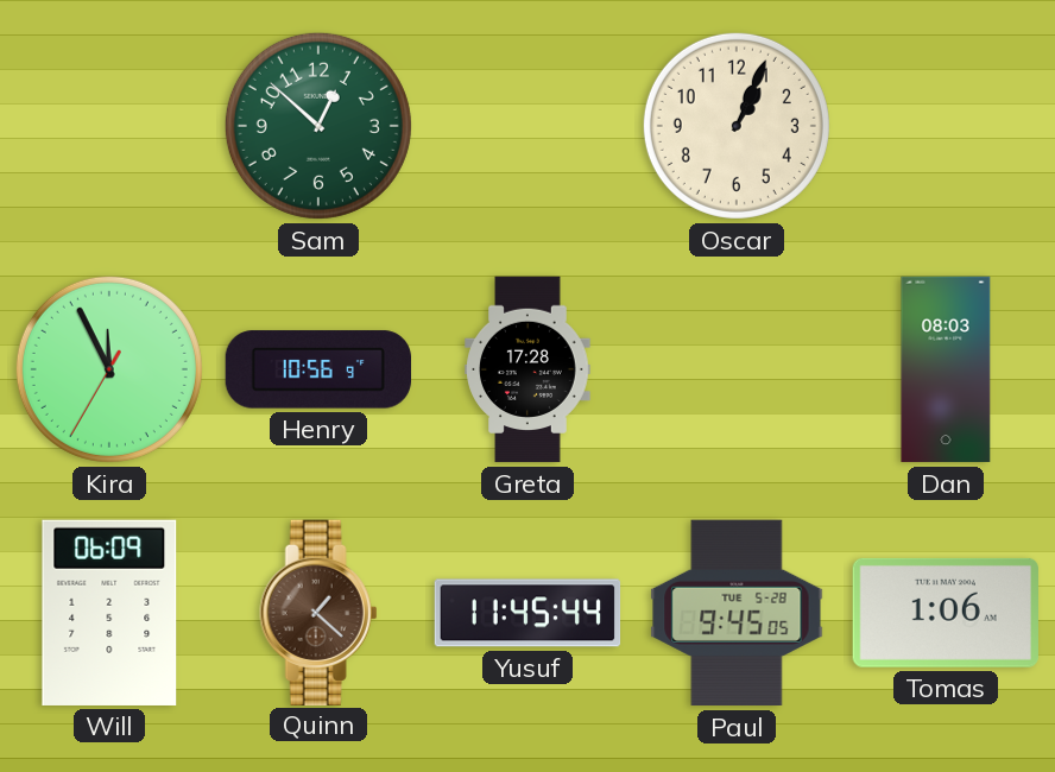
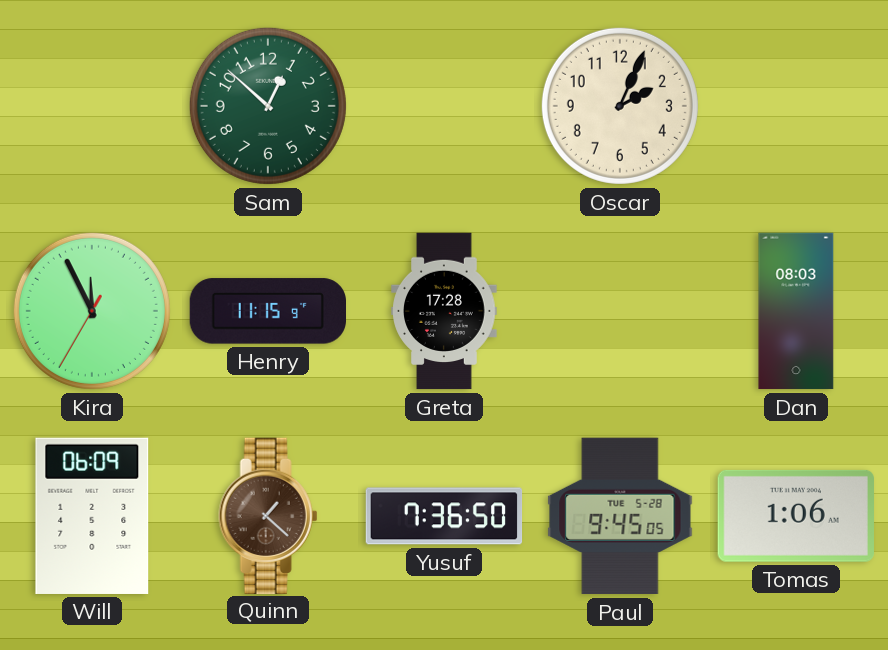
Oscar: 1:04 -> 2:04 (620, 106)
Henry: 10:56 -> 11:15 (267, 311)
Yusuf: 11:45 -> 7:36 (444, 516)
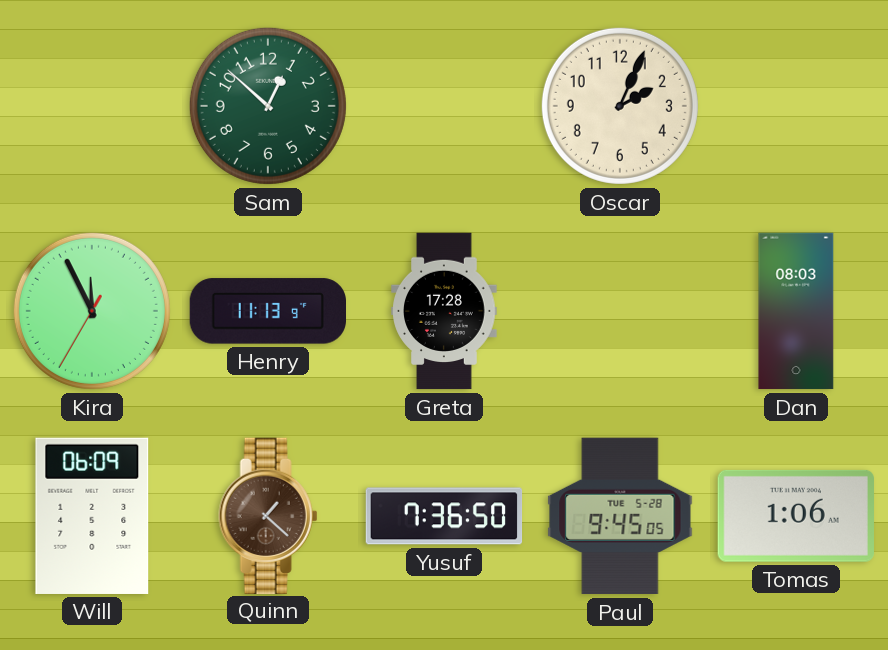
Henry: 11:15 -> 11:13 (267, 311)
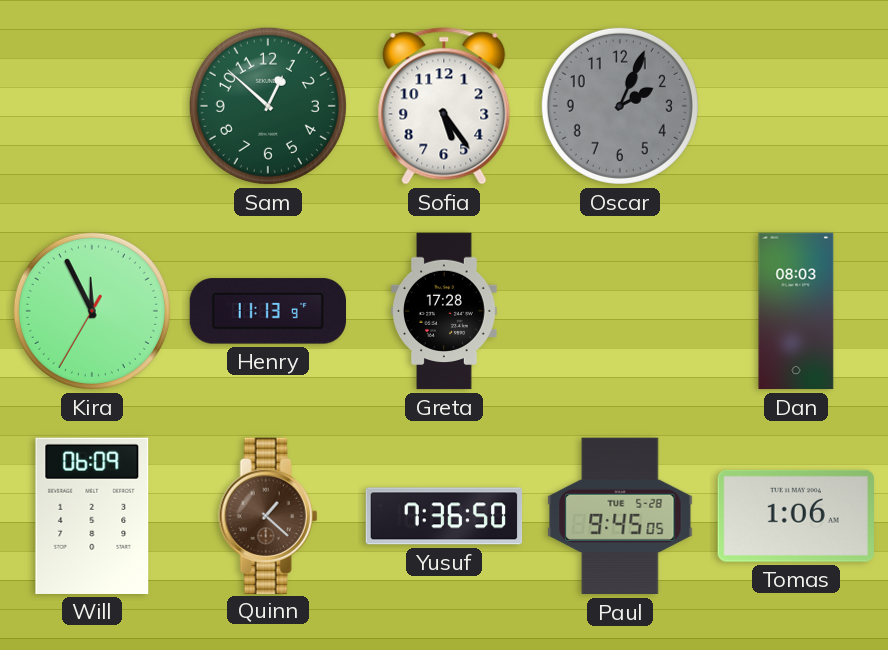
Sofia: none -> 5:24 (444, 106)
Oscar dial: cream -> grey (620, 106)
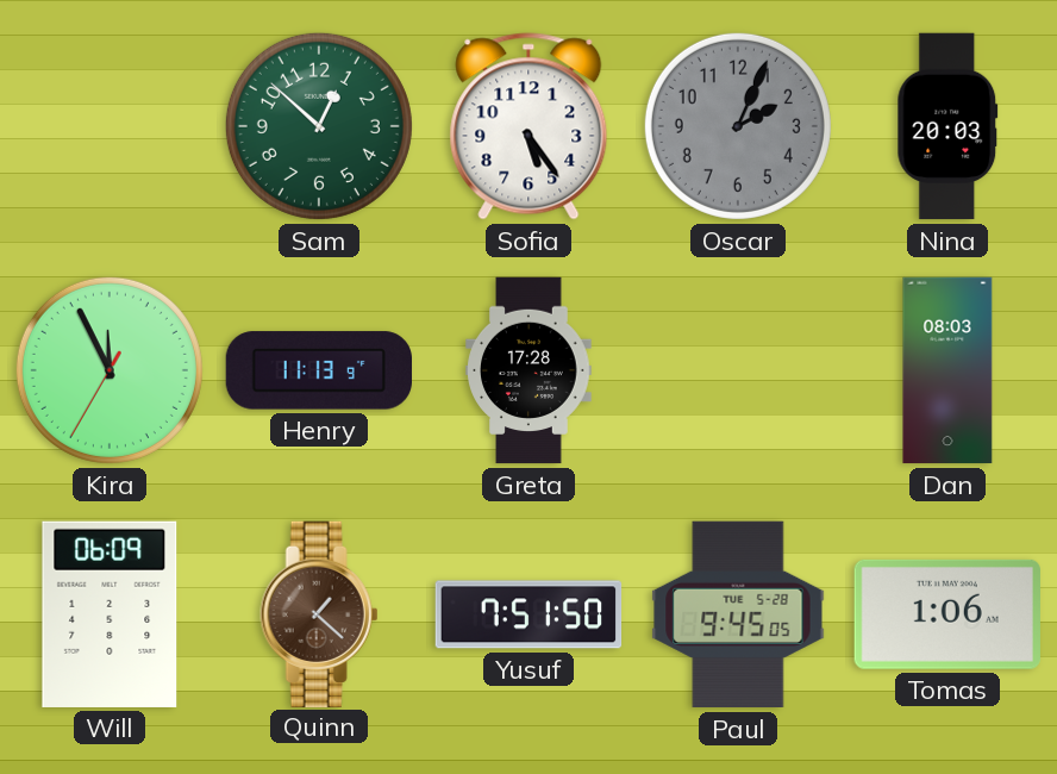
Nina: none -> 20:03 (947, 126)
Yusuf: 7:36 -> 7:51 (528, 614)
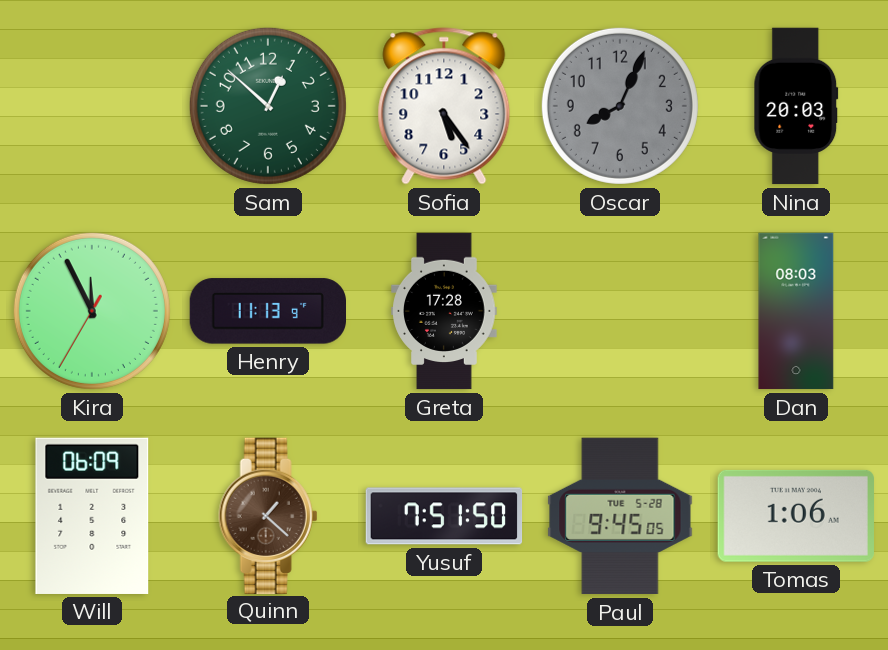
Oscar: 2:04 -> 8:04 (620, 106)
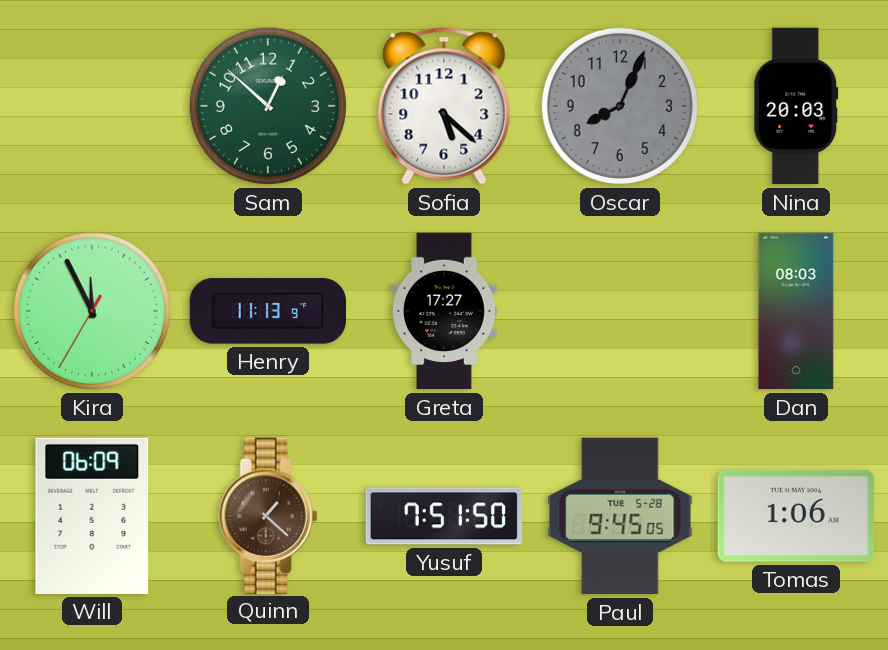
Sofia: 5:24 -> 5:22 (444, 106)
Greta: 17:28 -> 17:27 (444, 311)
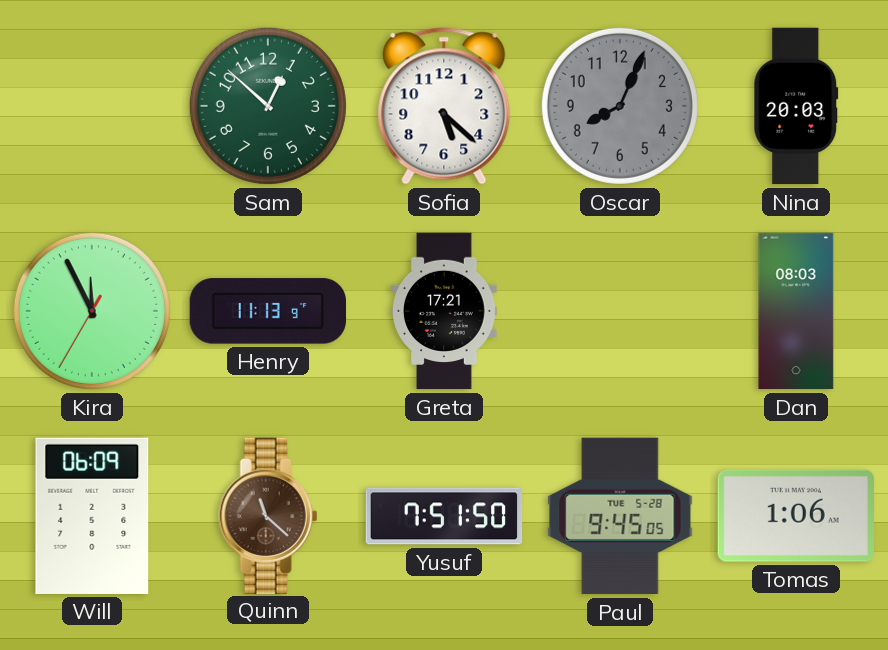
Greta: 17:27 -> 17:21 (444, 311)
Quinn: 1:22 -> 11:22 (268, 515)
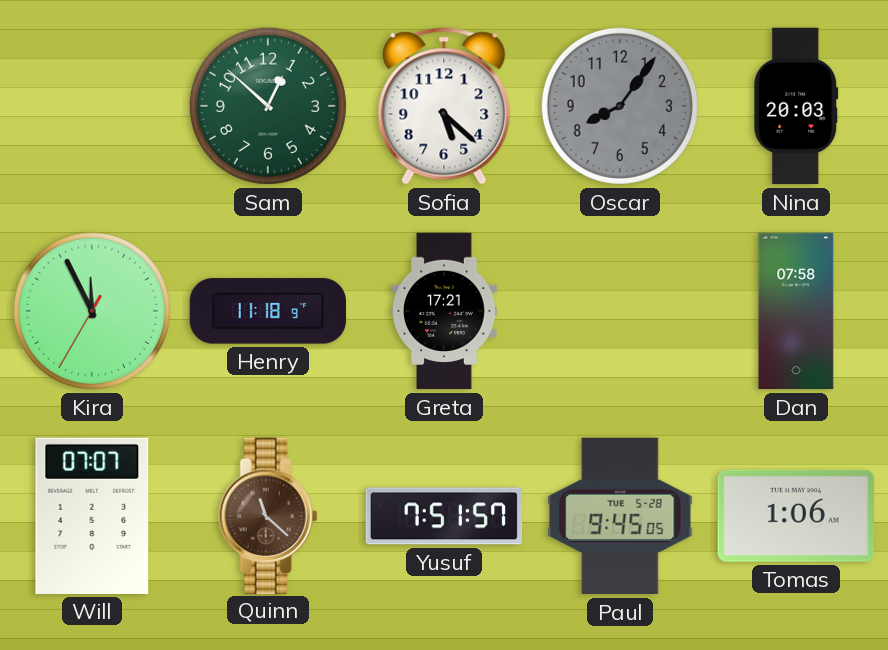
Oscar: 8:04 -> 8:06 (620, 106)
Henry: 11:13 -> 11:18 (267, 311)
Dan: 08:03 -> 07:58 (796, 311)
Will: 06:09 -> 07:07 (92, 516)
Yusuf: 7:51:50 -> 7:51:57 (444, 516)
